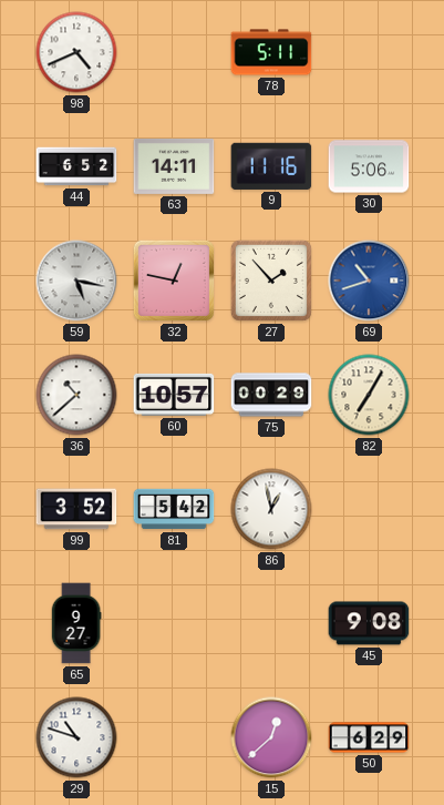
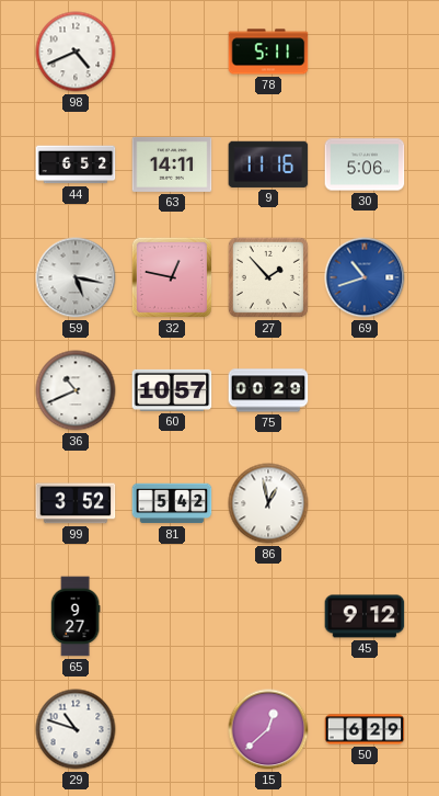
36: 10:38 -> 10:41 (76, 390)
82: 7:05 -> none (369, 395)
45: 9:08 -> 9:12 (365, 616)
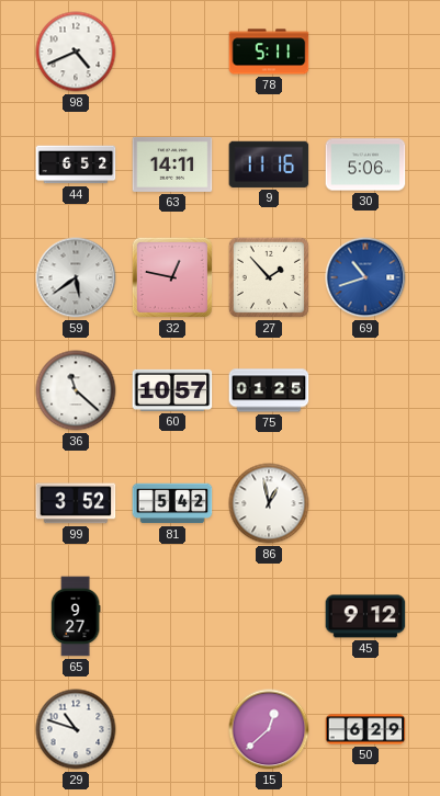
59: 5:17 -> 5:39 (76, 277)
36: 10:41 -> 11:22 (76, 390)
75: 00:29 -> 01:25 (269, 390)
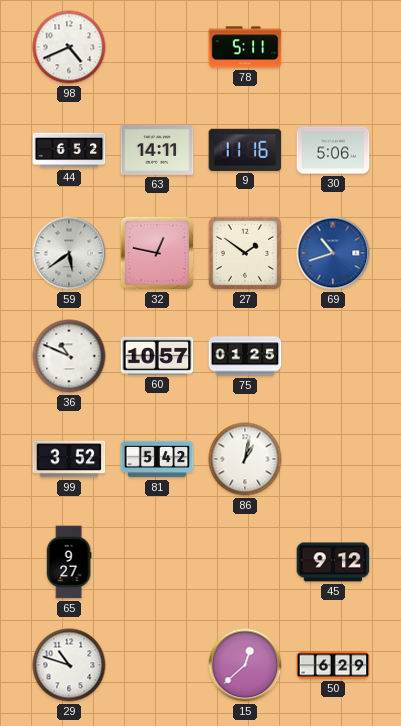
27: 1:53 -> 1:51 (245, 253)
36: 11:22 -> 10:49 (69, 356)
86: 12:58 -> 1:02 (245, 459)
